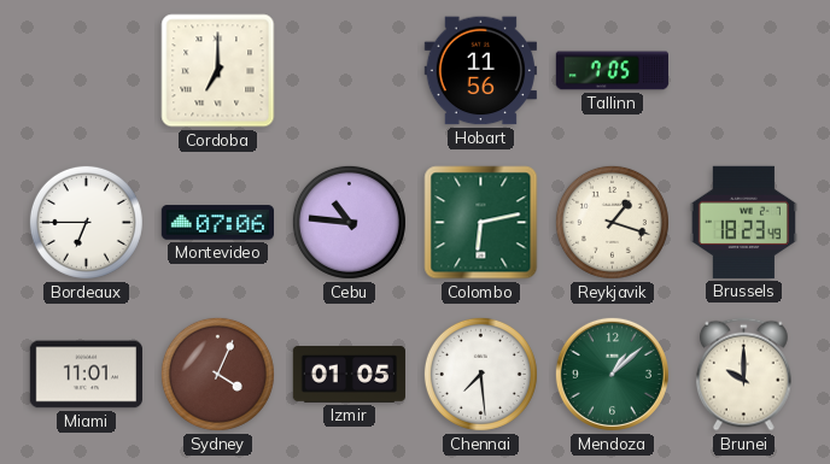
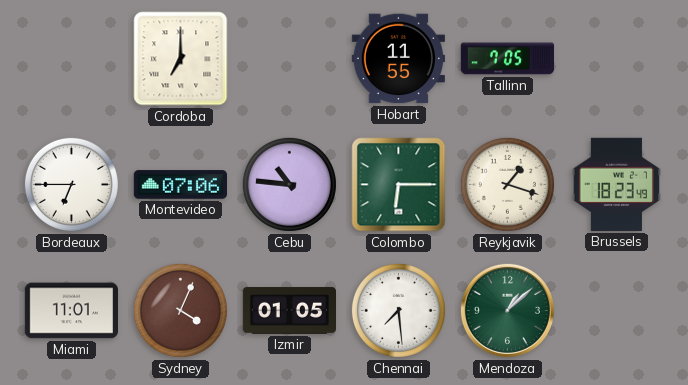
Hobart: 11:56 -> 11:55 (398, 59)
Colombo: 6:13 -> 6:15 (399, 185)
Brunei: 10:00 -> none (744, 375)
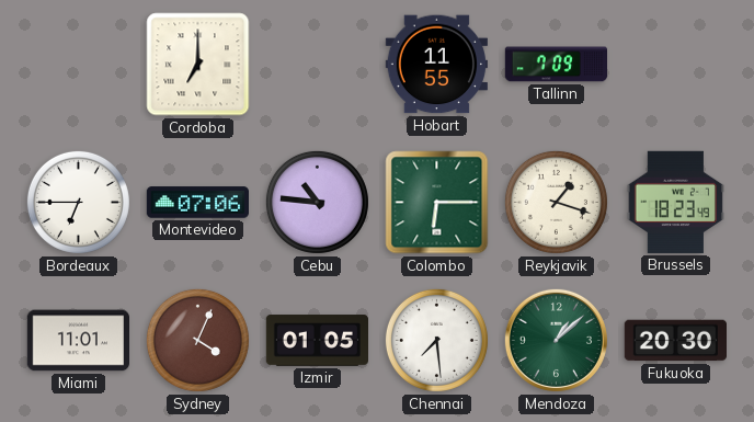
Tallinn: 7:05 -> 7:09 (556, 65)
Fukuoka: none -> 20:30 (675, 341)
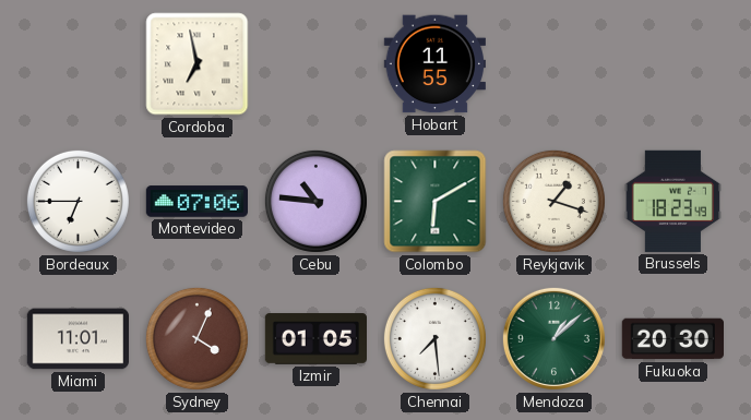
Cordoba: 7:00 -> 6:58 (198, 64)
Tallinn: 7:09 -> none (556, 65)
Colombo: 6:15 -> 6:10 (436, 202)
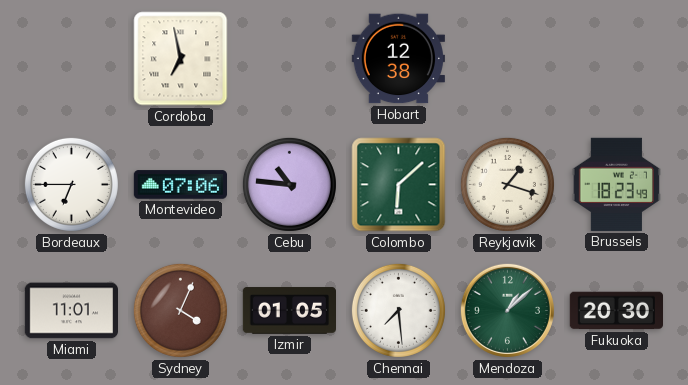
Hobart: 11:55 -> 12:38 (398, 59)
Colombo: 6:10 -> 6:08 (399, 185)
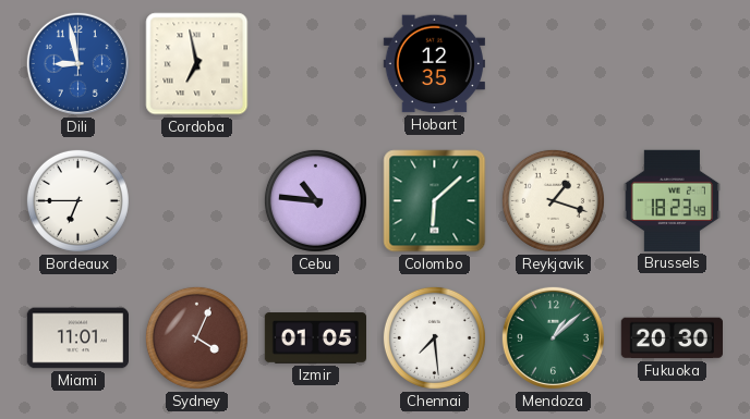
Dili: none -> 8:58 (77, 63)
Hobart: 12:38 -> 12:35 (434, 64)
Montevideo: 07:06 -> none (180, 185)
